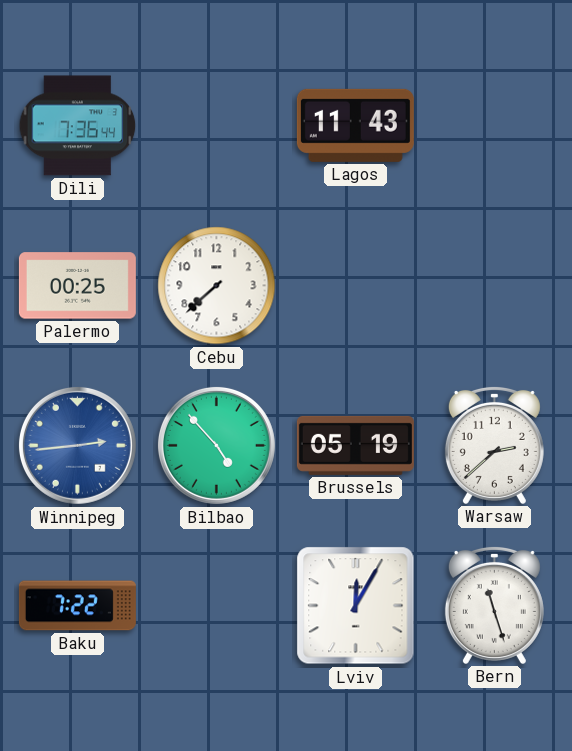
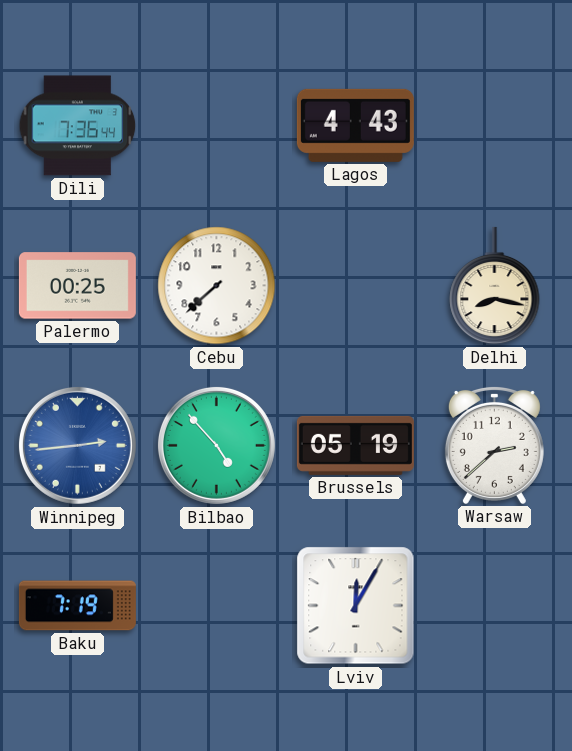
Lagos: 11:43 -> 4:43 (355, 125)
Delhi: none -> 8:17 (495, 286)
Baku: 7:22 -> 7:19 (77, 606)
Bern: 11:27 -> none (494, 605)
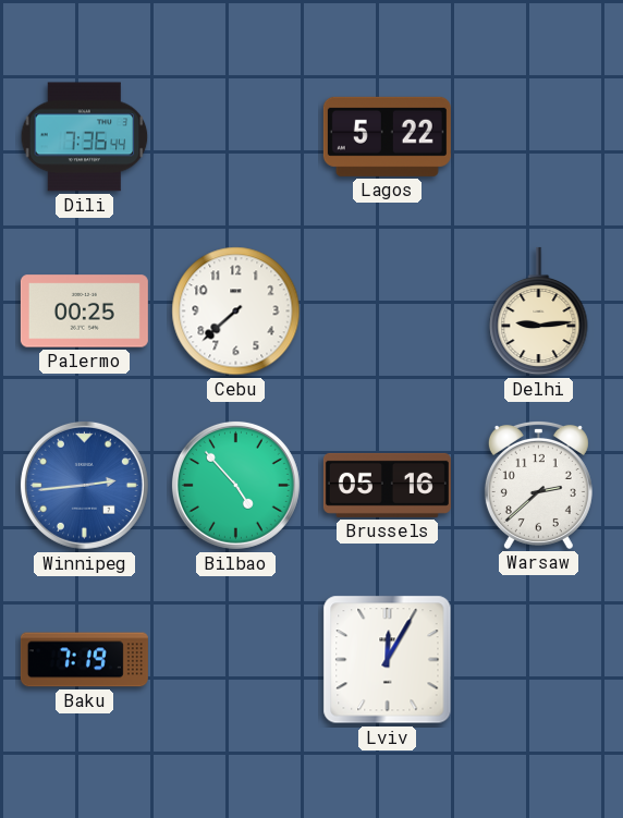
Lagos: 4:43 -> 5:22 (387, 136)
Delhi: 8:17 -> 9:14 (539, 312)
Brussels: 05:19 -> 05:16 (387, 485)
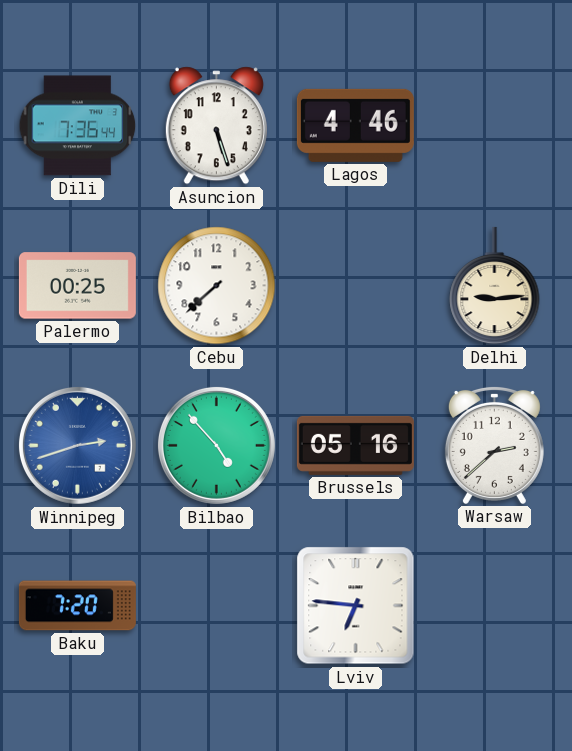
Asuncion: none -> 5:27 (216, 126)
Lagos: 5:22 -> 4:46 (355, 125)
Winnipeg: 2:44 -> 2:42 (77, 445)
Baku: 7:19 -> 7:20 (77, 606)
Lviv: 12:05 -> 6:46 (356, 606)
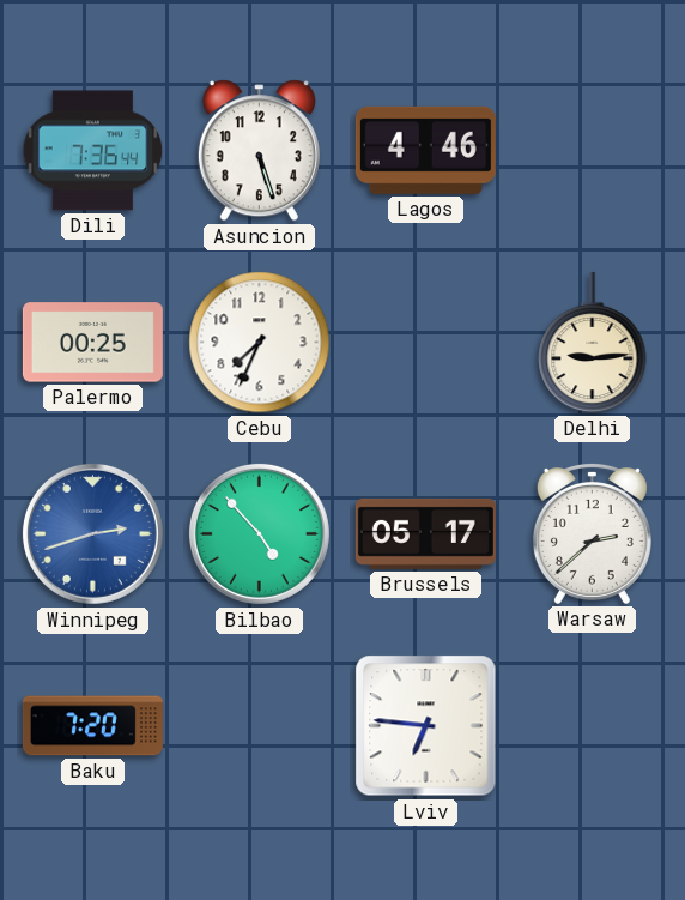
Cebu: 7:38 -> 7:34 (260, 343)
Brussels: 05:16 -> 05:17 (425, 533)
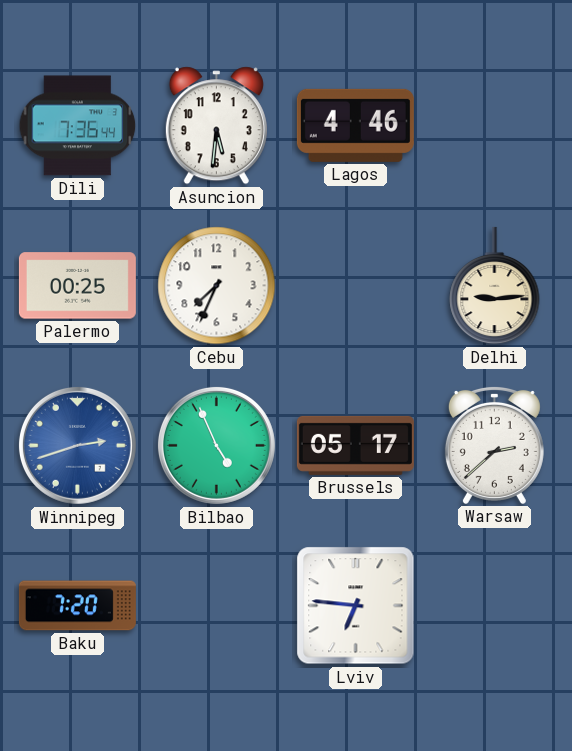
Asuncion: 5:27 -> 5:31 (216, 126)
Bilbao: 4:53 -> 4:56 (216, 445)
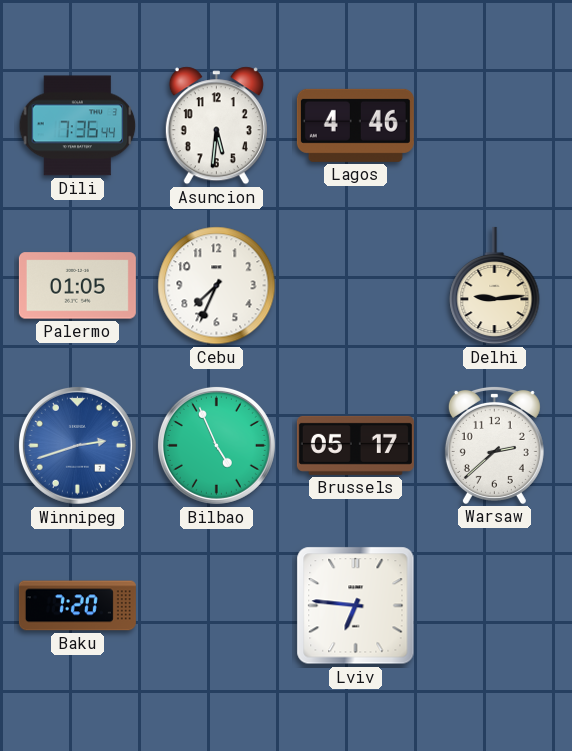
Palermo: 00:25 -> 01:05 (77, 286)
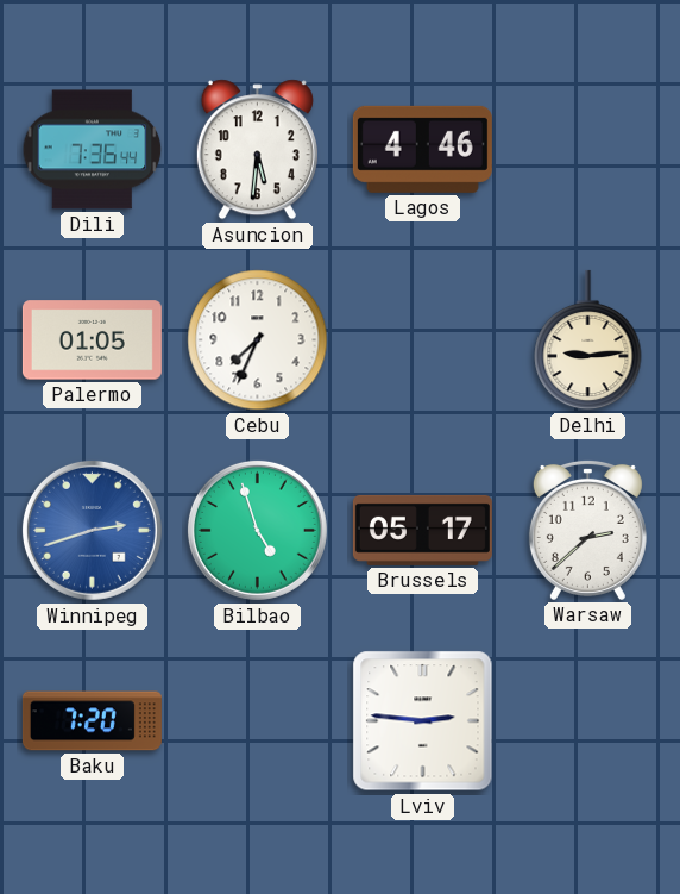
Bilbao: 4:56 -> 4:57 (257, 530)
Lviv: 6:46 -> 2:46 (423, 721)
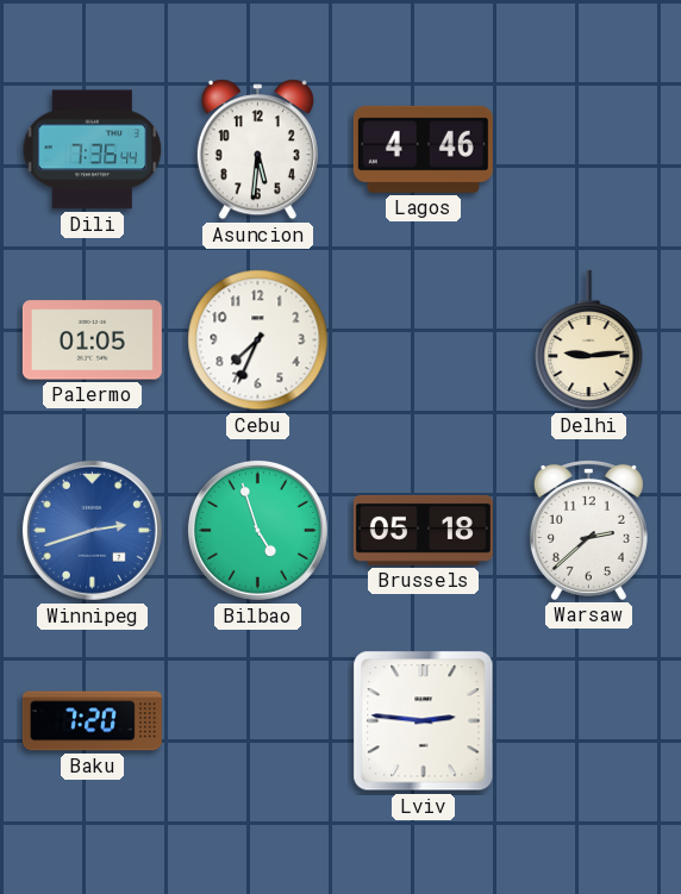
Brussels: 05:17 -> 05:18 (423, 530)
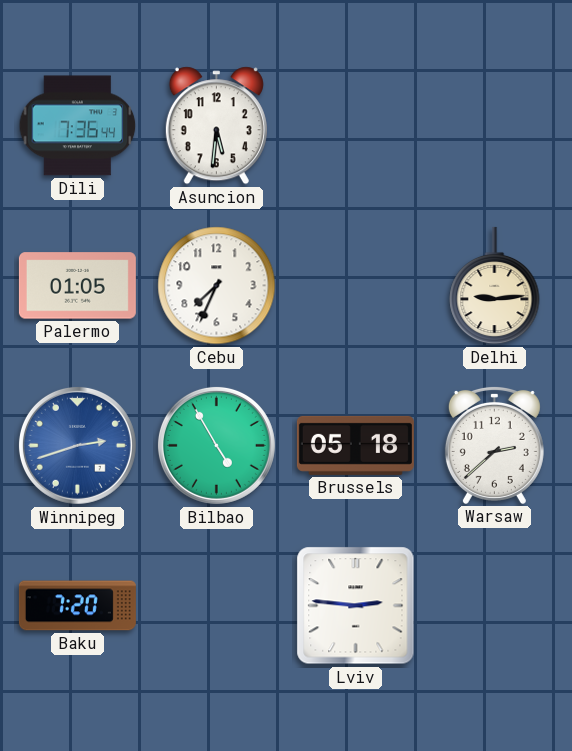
Lagos: 4:46 -> none (423, 149)
Bilbao: 4:57 -> 4:55 (216, 445)
